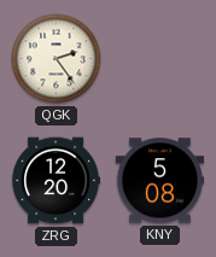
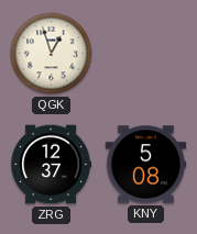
QGK: 2:24 -> 12:57 (52, 54)
ZRG: 12:20 -> 12:37 (51, 165)
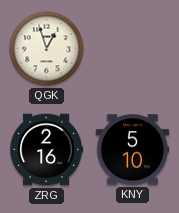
ZRG: 12:37 -> 2:16 (46, 150)
KNY: 5:08 -> 5:10 (132, 150)
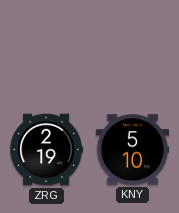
QGK: 12:57 -> none (47, 49)
ZRG: 2:16 -> 2:19 (46, 150)
